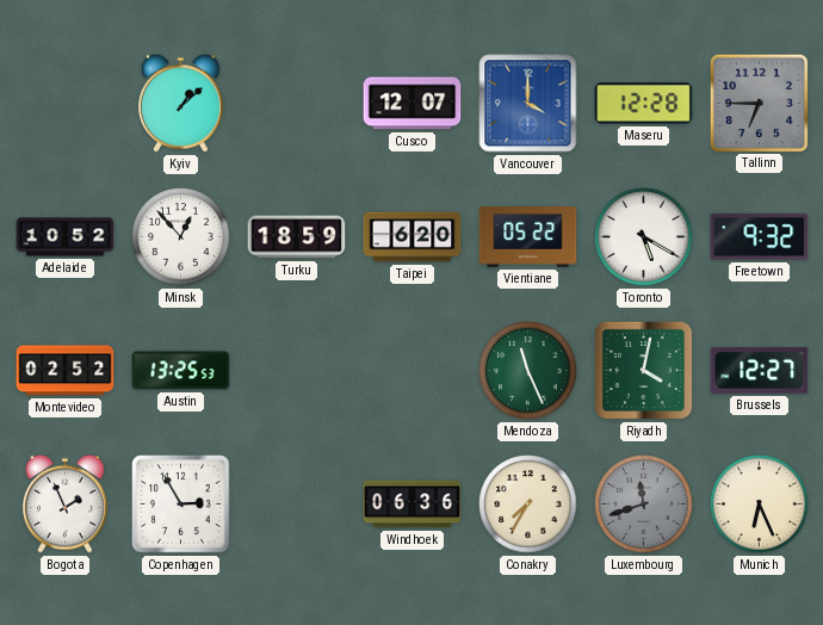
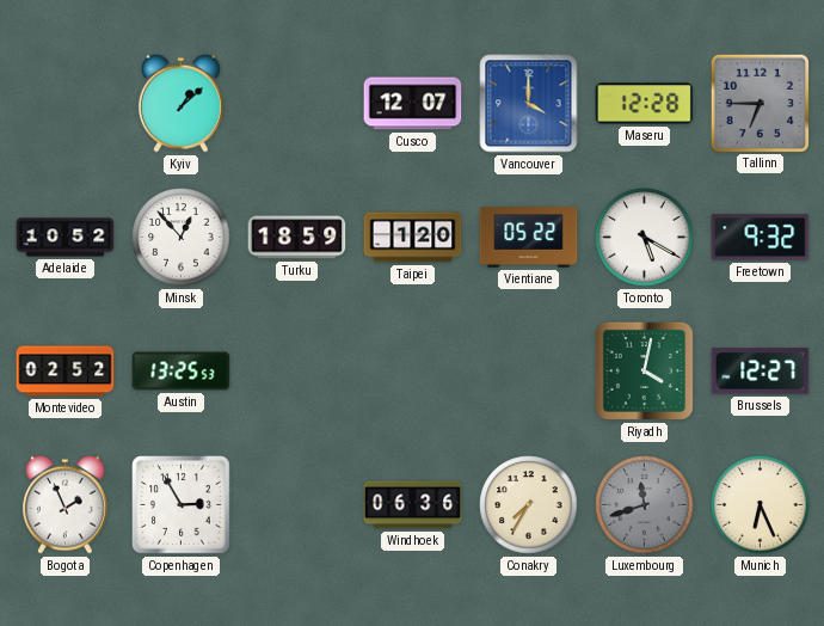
Taipei: 6:20 -> 1:20 (413, 238)
Mendoza: 11:26 -> none (528, 371)
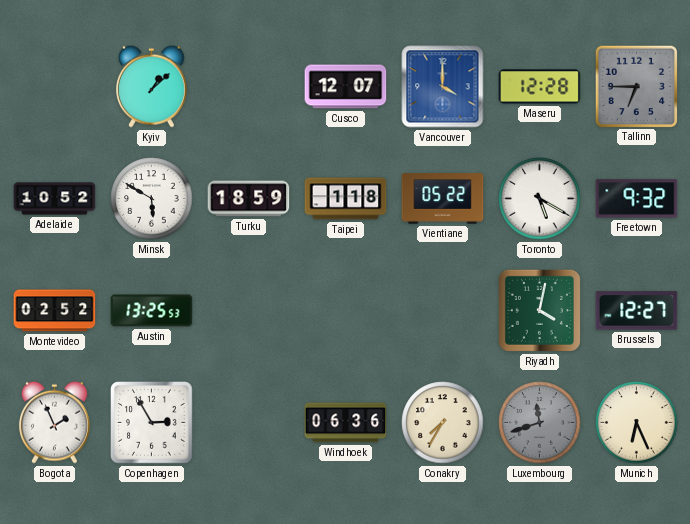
Minsk: 12:53 -> 5:50 (152, 199)
Taipei: 1:20 -> 1:18 (346, 199)
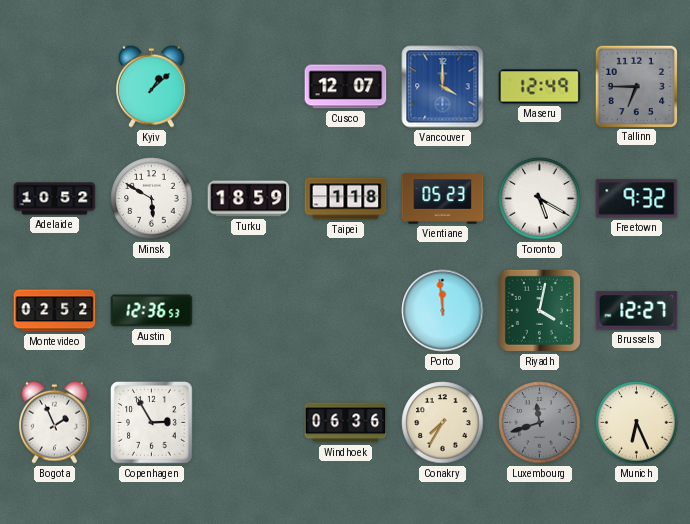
Maseru: 12:28 -> 12:49 (540, 87)
Vientiane: 05:22 -> 05:23 (443, 199)
Austin: 13:25 -> 12:36 (152, 311)
Porto: none -> 11:59 (443, 311)
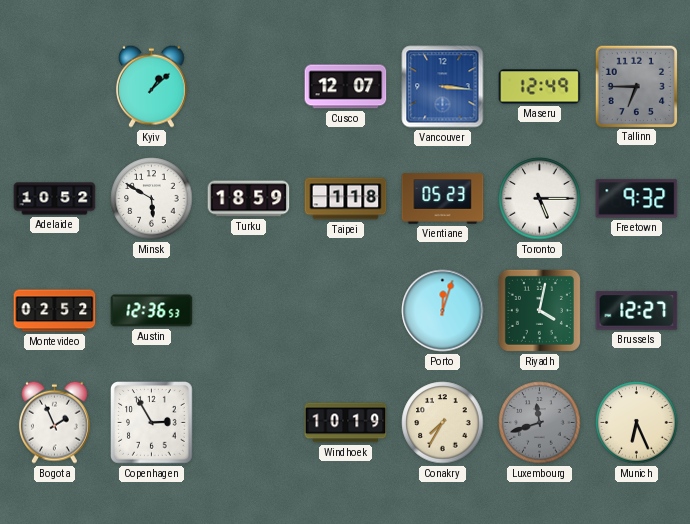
Vancouver: 4:00 -> 3:16 (443, 87)
Toronto: 5:20 -> 5:15 (540, 199)
Porto: 11:59 -> 12:03 (443, 311)
Windhoek: 06:36 -> 10:19 (346, 423)
